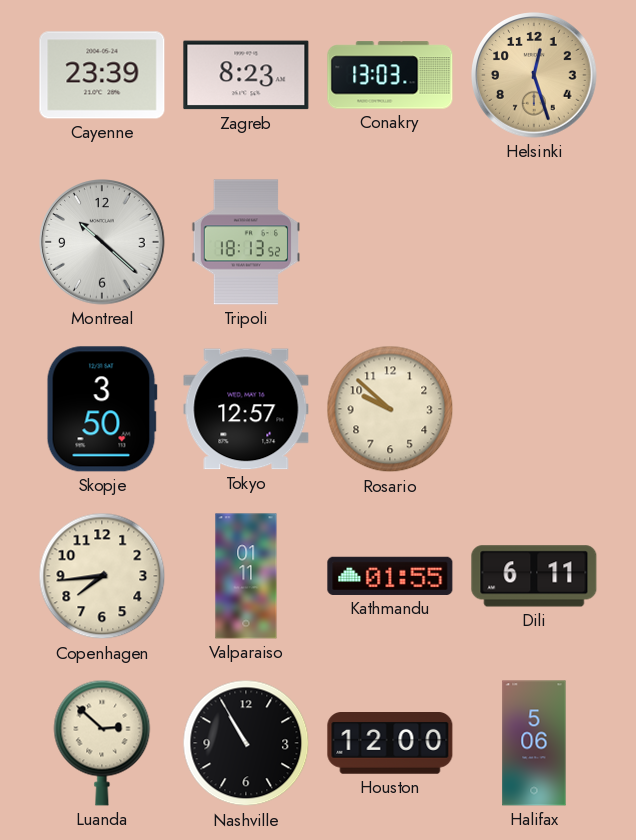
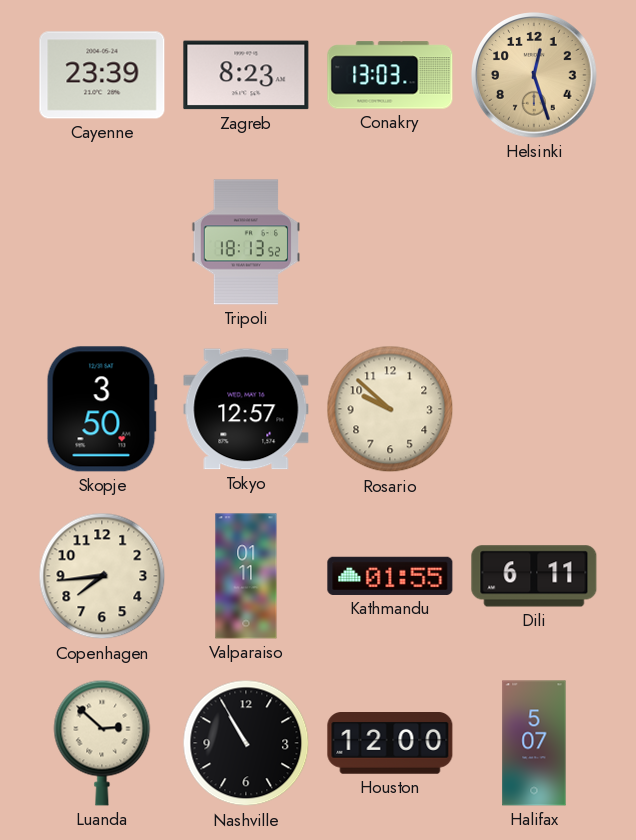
Montreal: 10:22 -> none (102, 242)
Halifax: 5:06 -> 5:07 (534, 743)
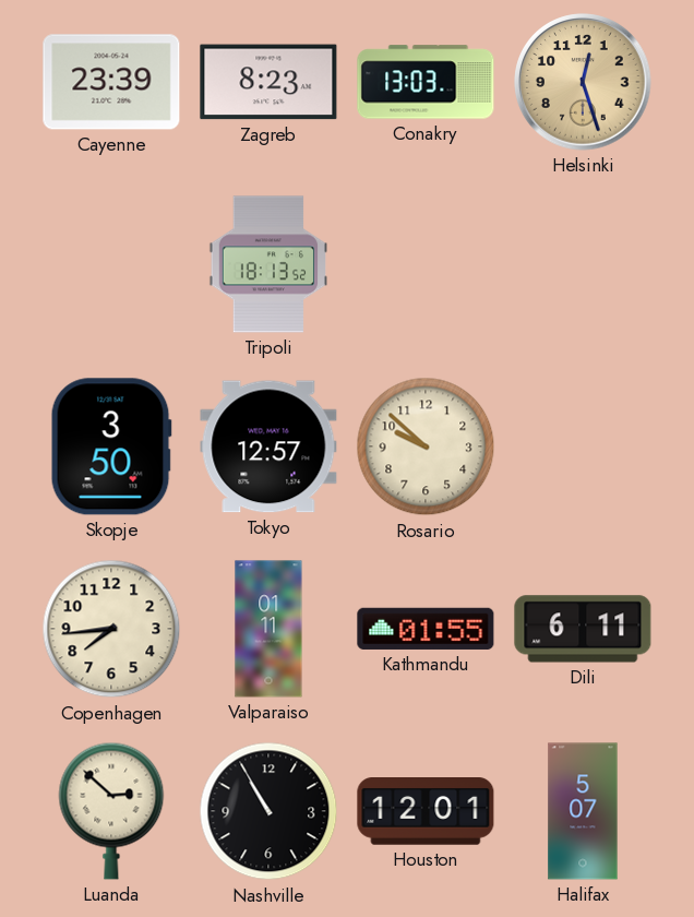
Houston: 12:00 -> 12:01 (426, 812)
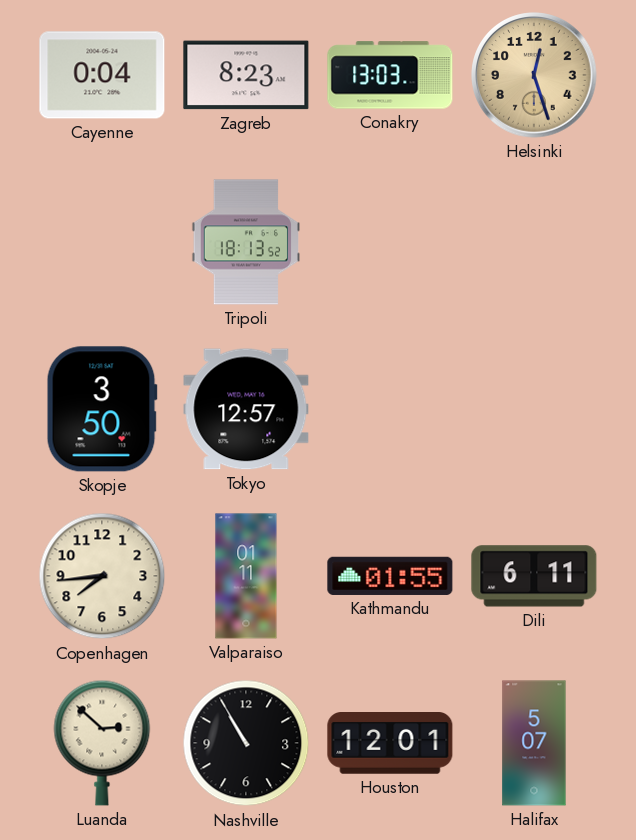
Cayenne: 23:39 -> 0:04 (102, 75)
Rosario: 9:52 -> none (426, 446)
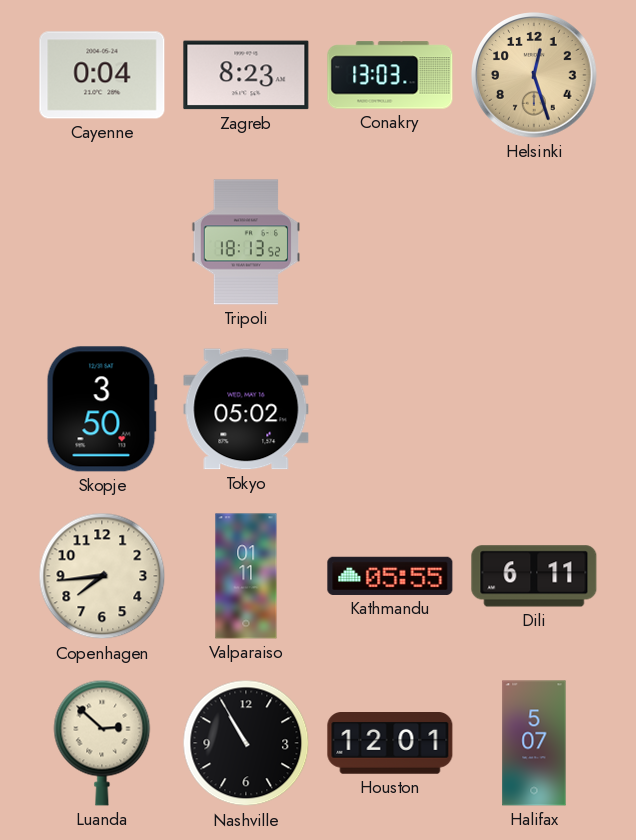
Tokyo: 12:57 -> 05:02 (246, 409)
Kathmandu: 01:55 -> 05:55 (390, 576)
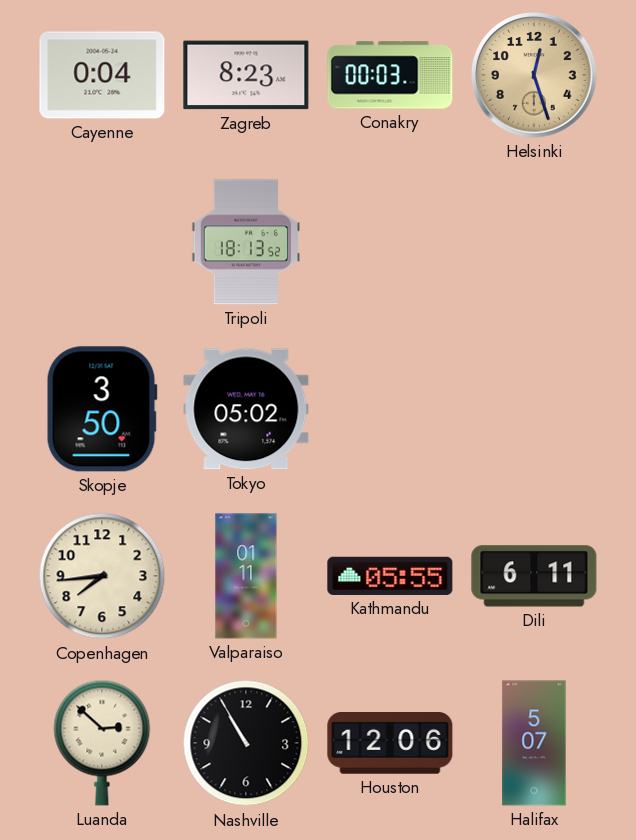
Conakry: 13:03 -> 00:03 (390, 75)
Houston: 12:01 -> 12:06 (390, 744)
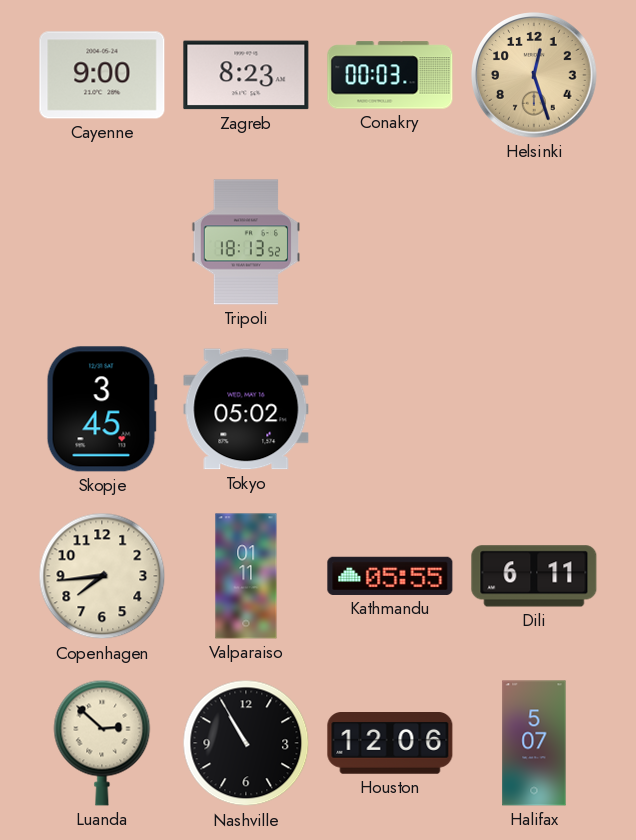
Cayenne: 0:04 -> 9:00 (102, 75)
Skopje: 3:50 -> 3:45 (102, 409)
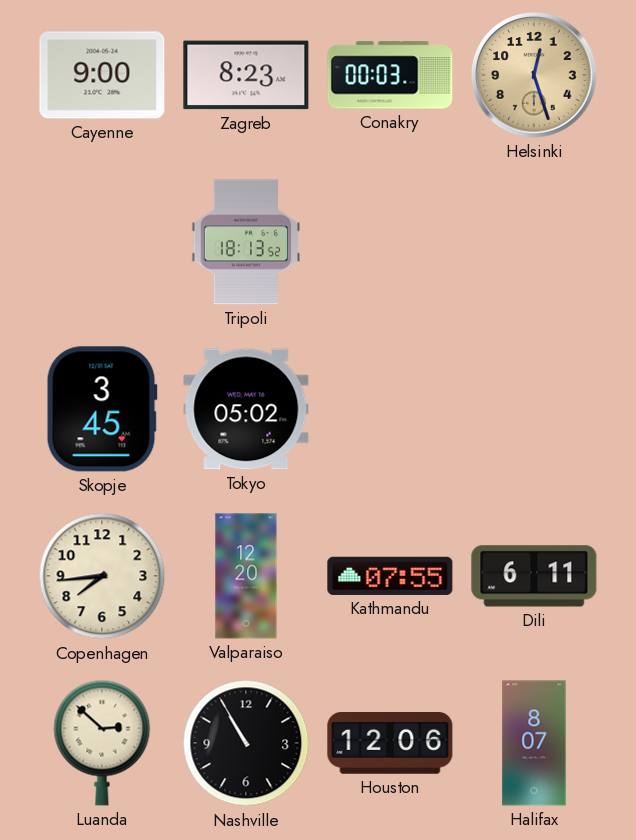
Valparaiso: 01:11 -> 12:20 (246, 576)
Kathmandu: 05:55 -> 07:55 (390, 576)
Halifax: 5:07 -> 8:07 (534, 743)
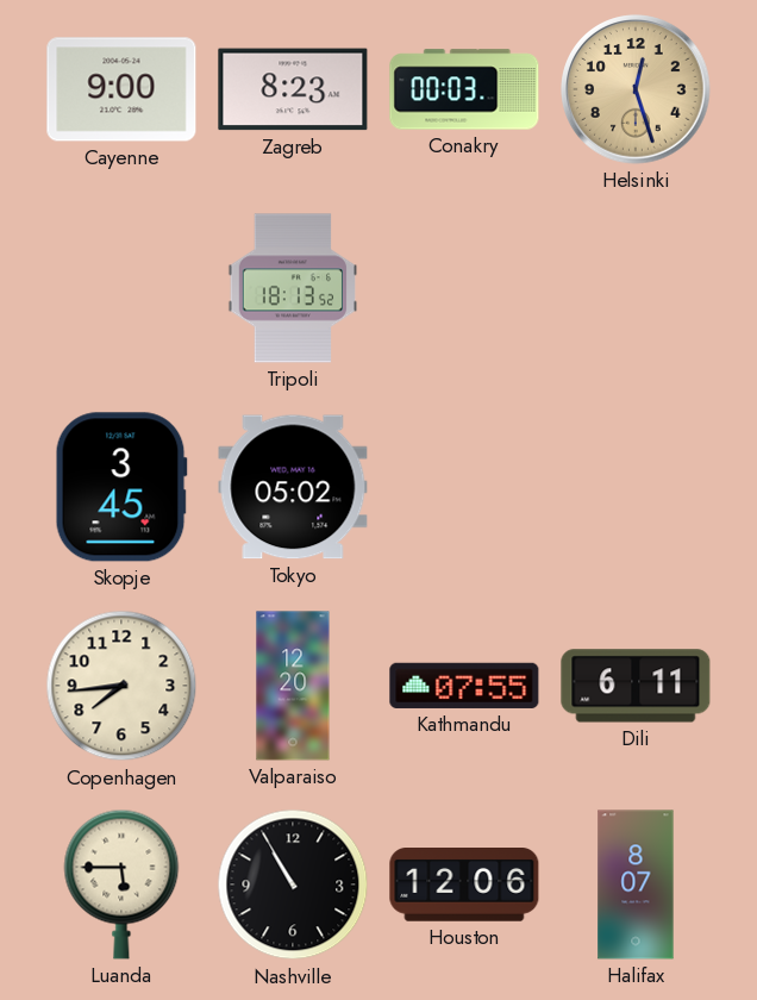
Luanda: 2:52 -> 5:45 (121, 885)
